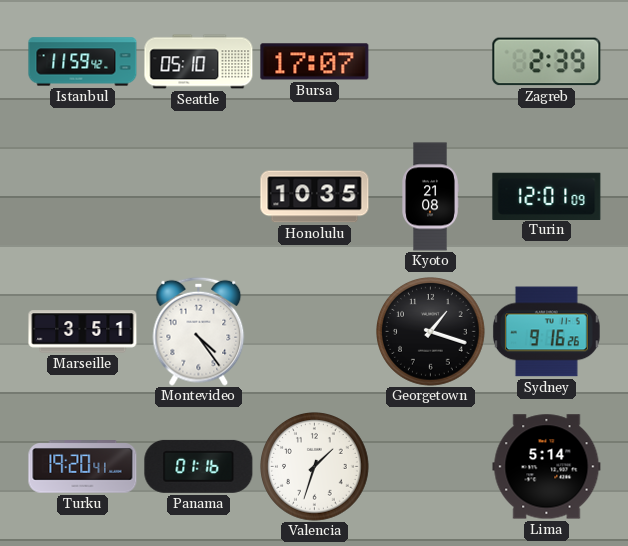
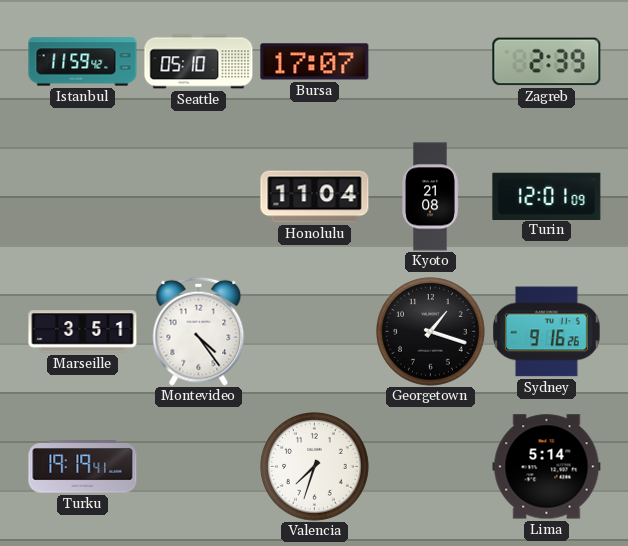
Honolulu: 10:35 -> 11:04 (315, 197)
Turku: 19:20 -> 19:19 (83, 467)
Panama: 01:16 -> none (199, 466)
Valencia: 1:33 -> 7:33 (315, 467)
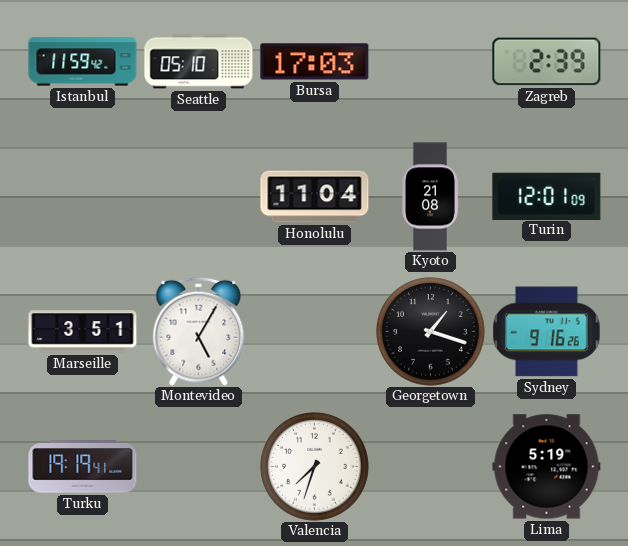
Bursa: 17:07 -> 17:03 (315, 62)
Montevideo: 4:24 -> 5:05 (199, 331)
Lima: 5:14 -> 5:19 (547, 467)
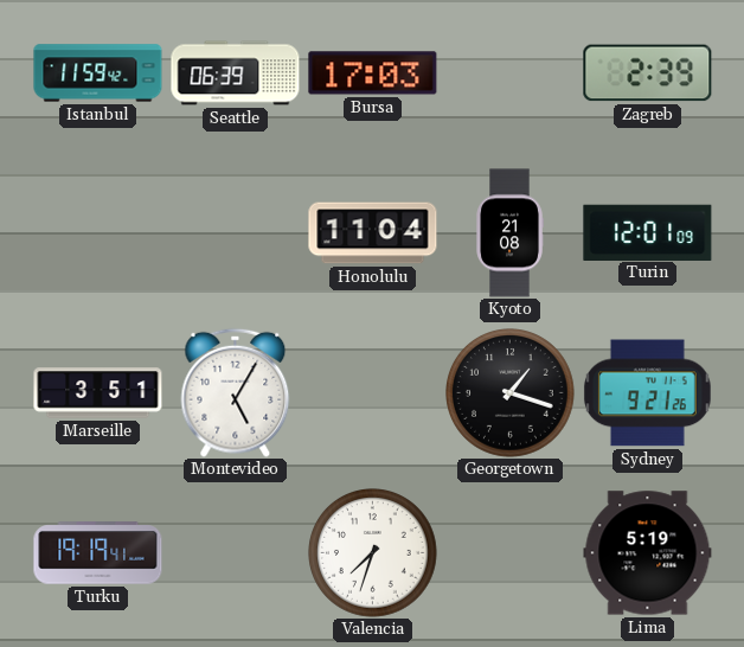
Seattle: 05:10 -> 06:39 (236, 73)
Sydney: 9:16 -> 9:21 (647, 393)
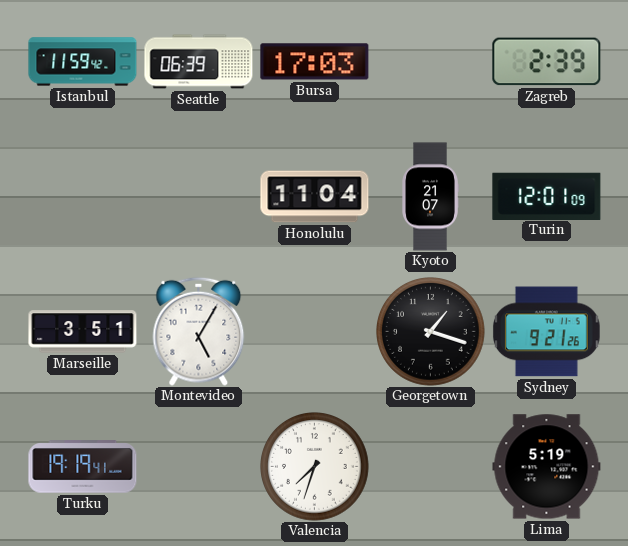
Kyoto: 21:08 -> 21:07 (430, 197)
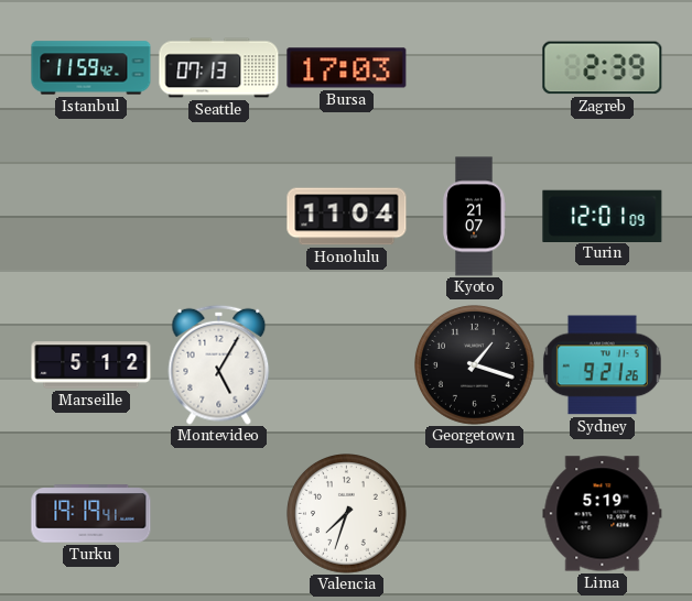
Seattle: 06:39 -> 07:13 (219, 68)
Marseille: 3:51 -> 5:12 (91, 365)
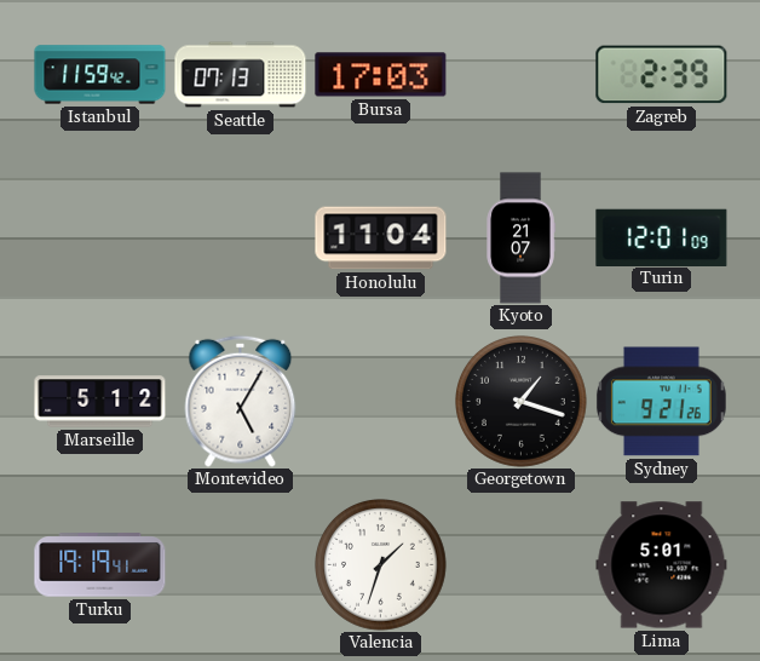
Valencia: 7:33 -> 1:33 (381, 565)
Lima: 5:19 -> 5:01 (662, 565)
